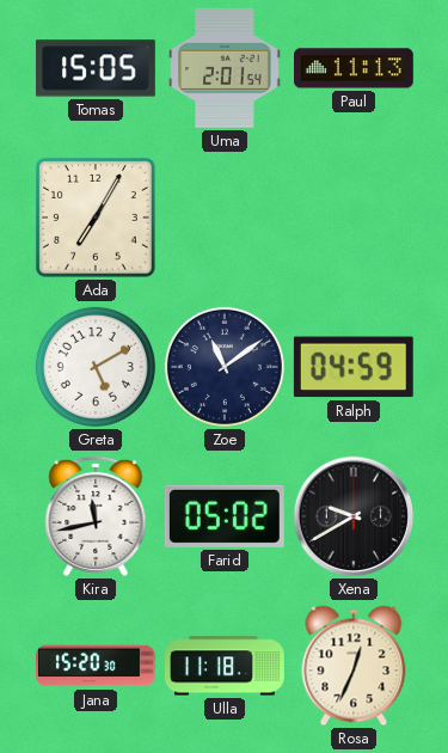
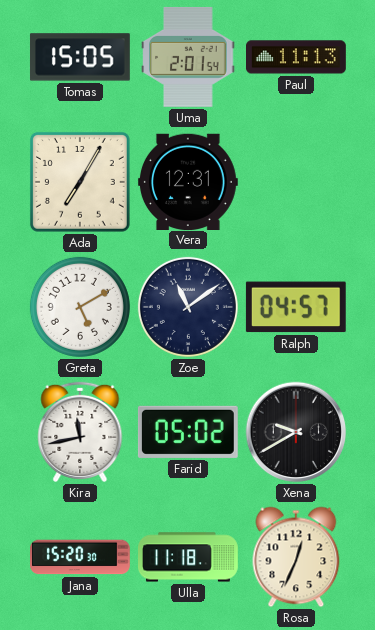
Vera: none -> 12:31 (188, 181)
Ralph: 04:59 -> 04:57 (296, 307)
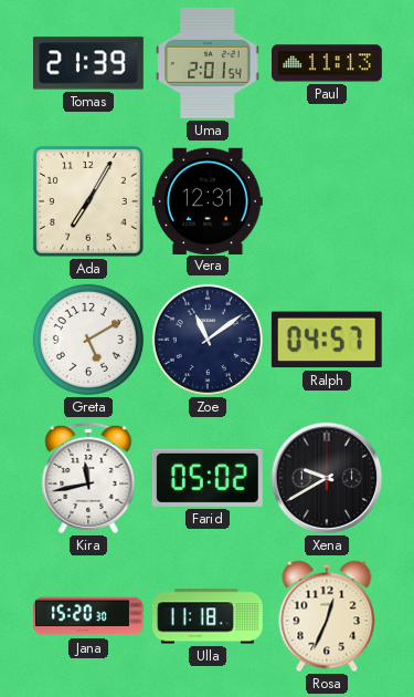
Tomas: 15:05 -> 21:39 (88, 63)
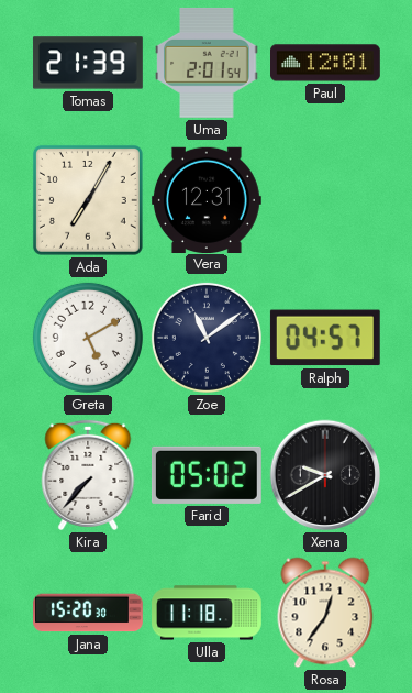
Paul: 11:13 -> 12:01 (326, 63)
Kira: 11:43 -> 7:37 (88, 475)
Rosa: 12:34 -> 12:36 (325, 613)
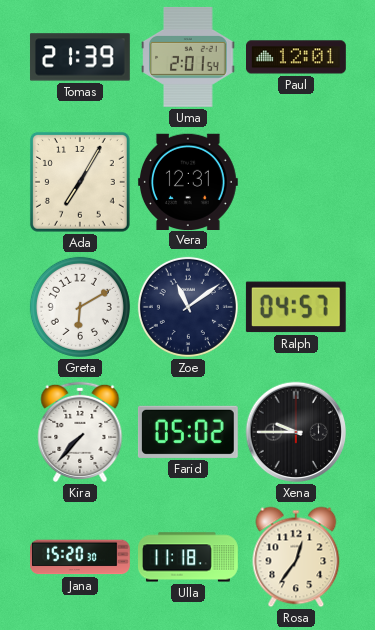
Greta: 5:10 -> 6:10 (80, 307)
Xena: 9:40 -> 9:45 (296, 432)
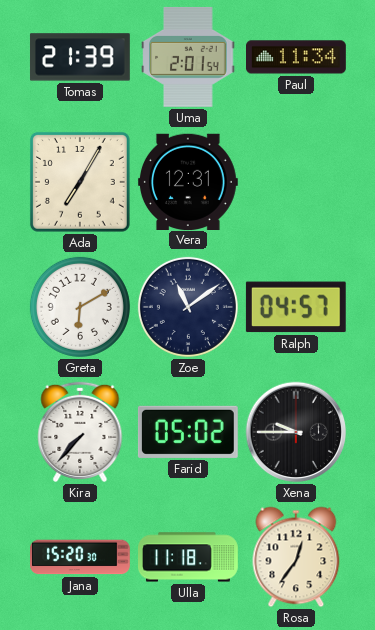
Paul: 12:01 -> 11:34 (297, 57)
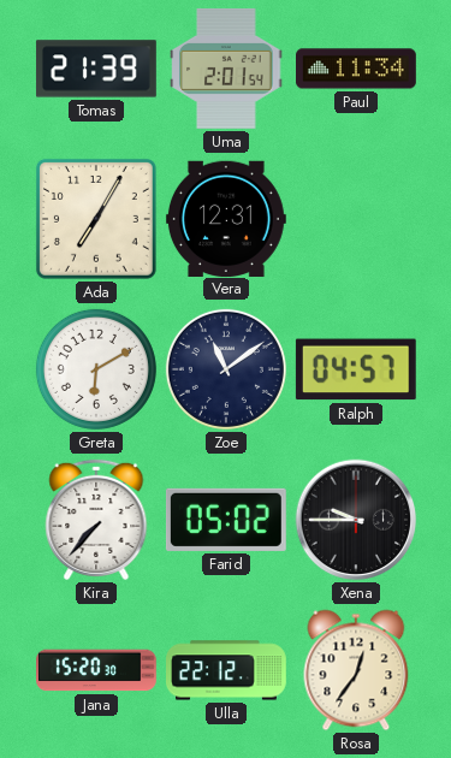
Ulla: 11:18 -> 22:12 (227, 670)
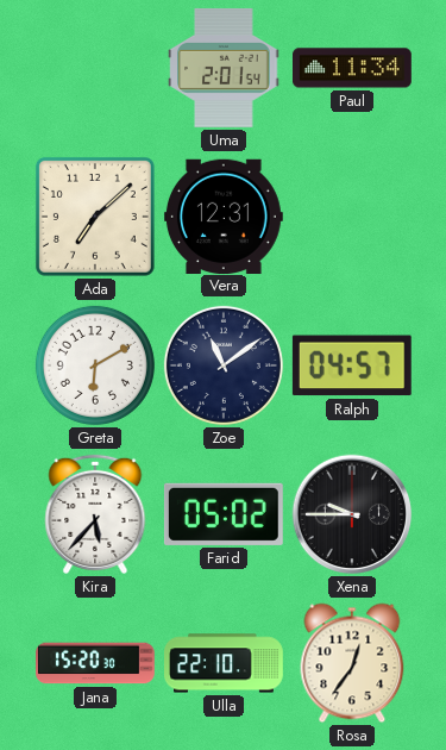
Tomas: 21:39 -> none (96, 69)
Ada: 7:05 -> 7:08 (95, 217)
Kira: 7:37 -> 5:37 (95, 514)
Ulla: 22:12 -> 22:10 (225, 663)
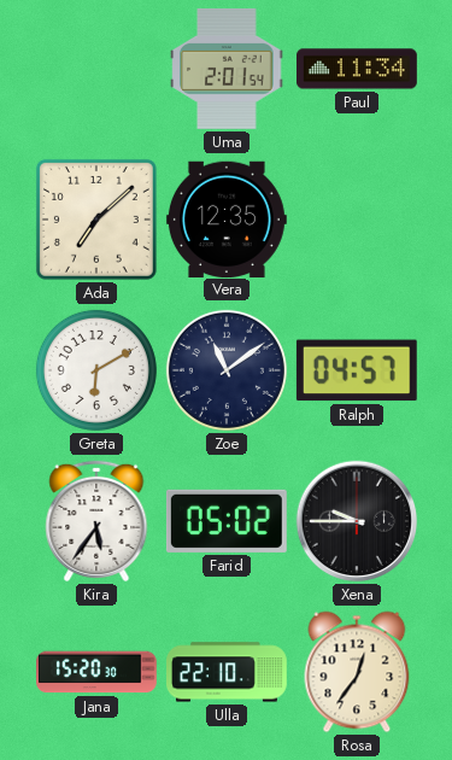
Vera: 12:31 -> 12:35 (227, 218)
Kira: 5:37 -> 5:36 (96, 521)
